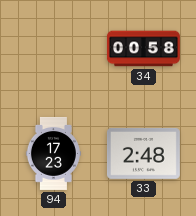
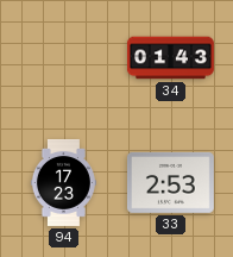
34: 00:58 -> 01:43 (170, 58)
33: 2:48 -> 2:53 (170, 182)
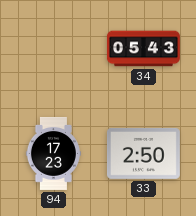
34: 01:43 -> 05:43 (143, 49)
33: 2:53 -> 2:50 (143, 153)
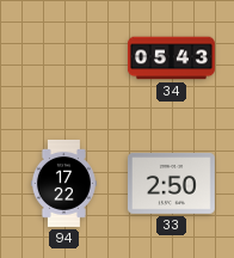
94: 17:23 -> 17:22 (63, 183)
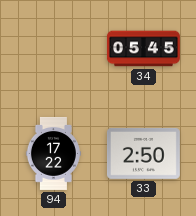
34: 05:43 -> 05:45 (143, 49)
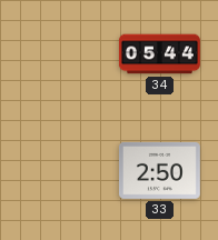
34: 05:45 -> 05:44 (159, 54)
94: 17:22 -> none (53, 153)
